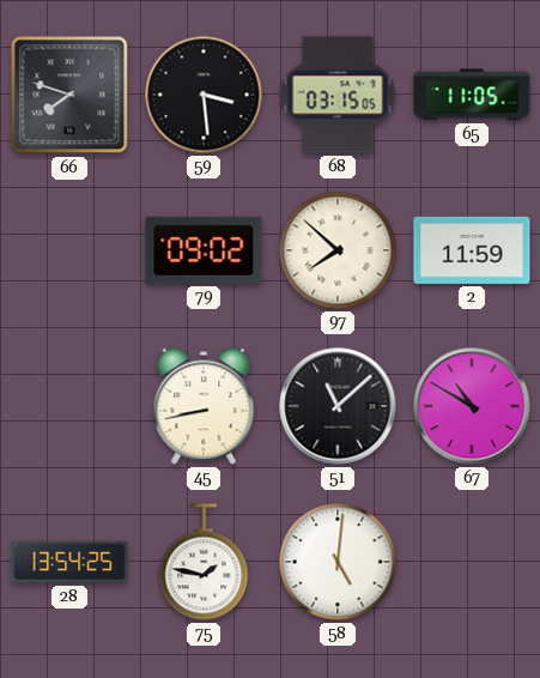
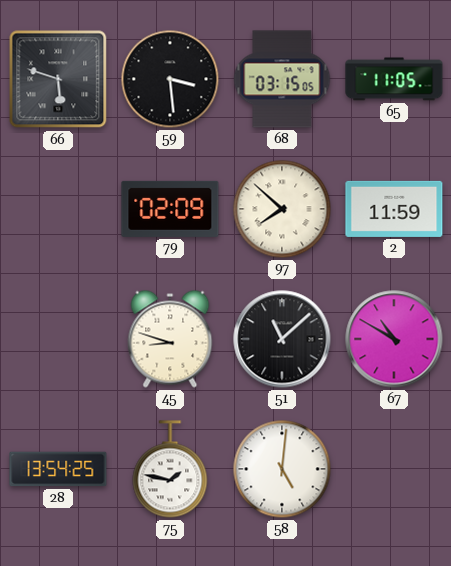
66: 7:48 -> 5:48 (58, 79)
79: 09:02 -> 02:09 (170, 209)
45: 8:43 -> 8:48 (170, 339)
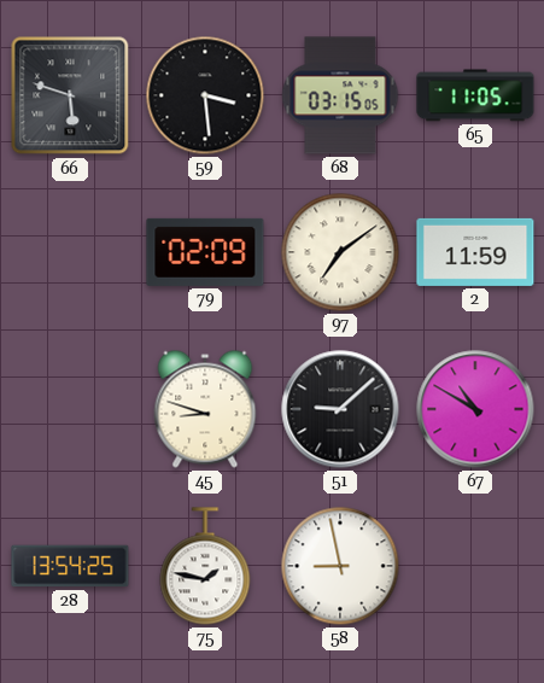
97: 7:52 -> 7:09 (340, 252)
51: 11:08 -> 9:08 (340, 409)
58: 5:01 -> 8:58 (340, 566)
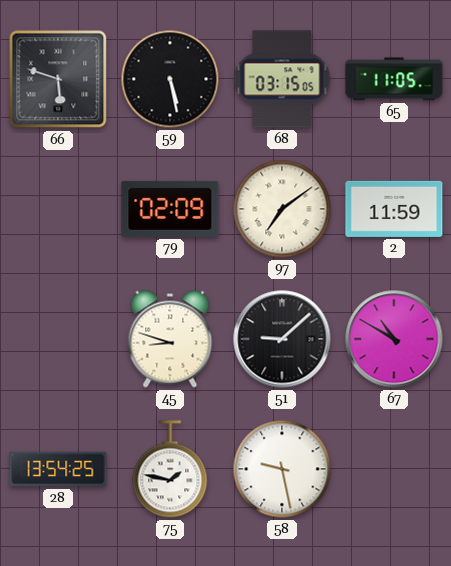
59: 3:29 -> 5:28 (170, 79)
58: 8:58 -> 9:28 (282, 469)
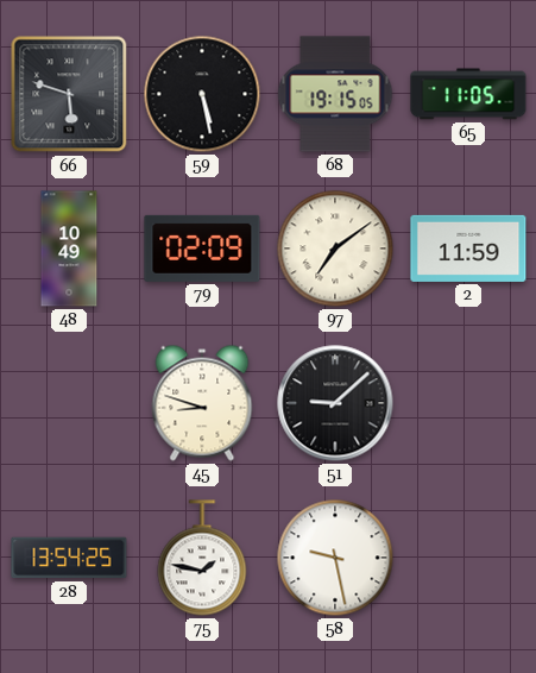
68: 03:15 -> 19:15 (335, 94)
48: none -> 10:49 (69, 249)
67: 10:50 -> none (394, 339)
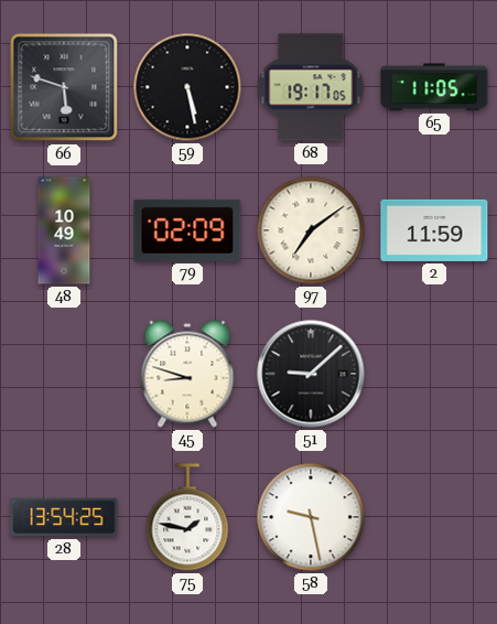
68: 19:15 -> 19:17 (311, 87)
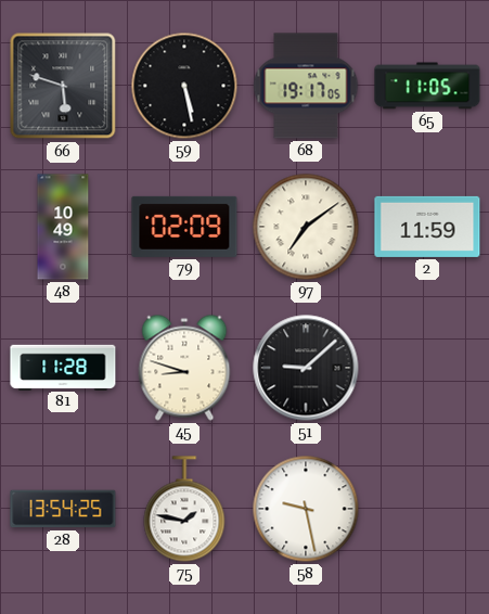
81: none -> 11:28 (63, 367)
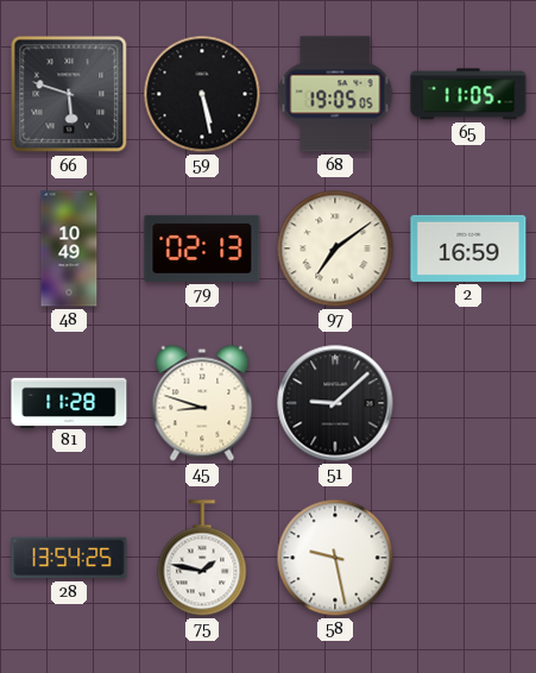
68: 19:17 -> 19:05 (335, 94)
79: 02:09 -> 02:13 (202, 249)
2: 11:59 -> 16:59 (468, 249)
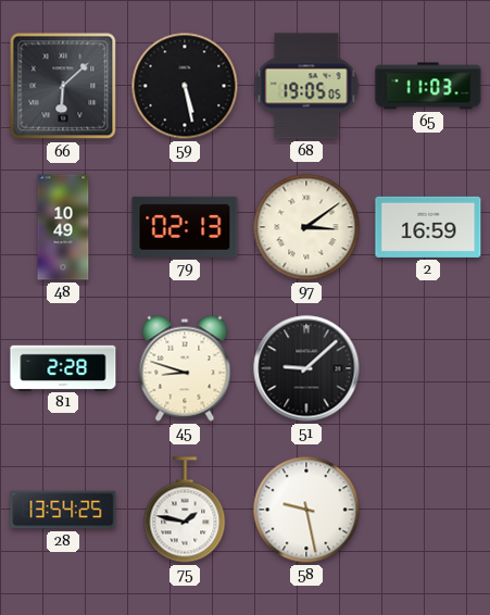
66: 5:48 -> 6:08 (63, 86)
65: 11:05 -> 11:03 (428, 86)
97: 7:09 -> 3:09 (306, 227)
81: 11:28 -> 2:28 (63, 367)
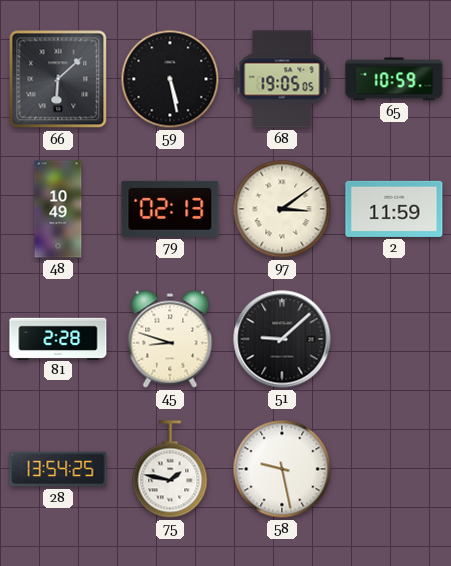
65: 11:03 -> 10:59 (394, 79)
2: 16:59 -> 11:59 (394, 209)
